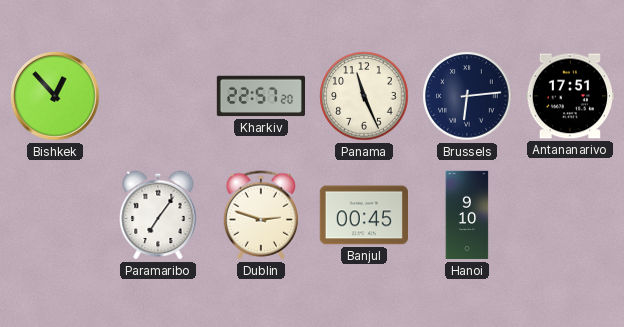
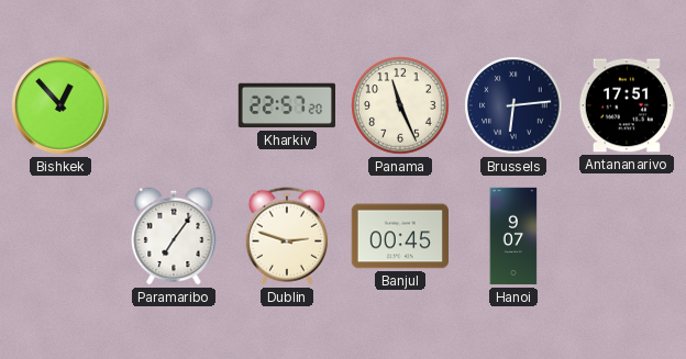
Hanoi: 9:10 -> 9:07 (513, 236)
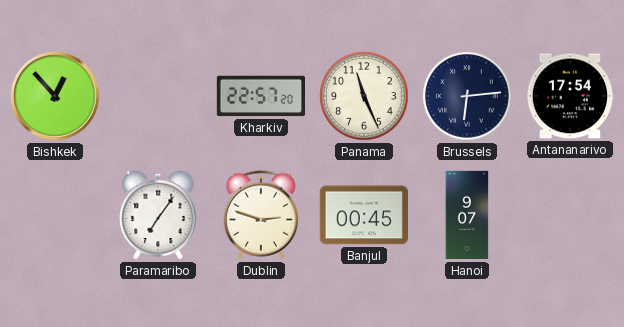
Antananarivo: 17:51 -> 17:54 (569, 96)
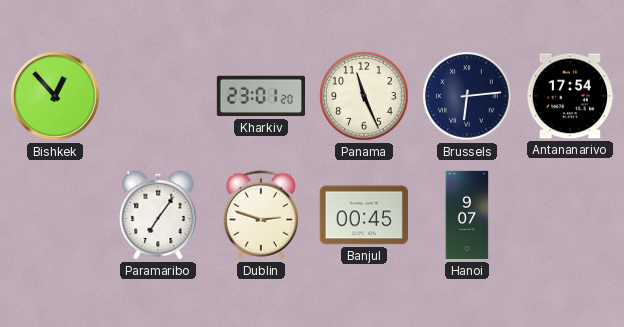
Kharkiv: 22:57 -> 23:01 (260, 96)
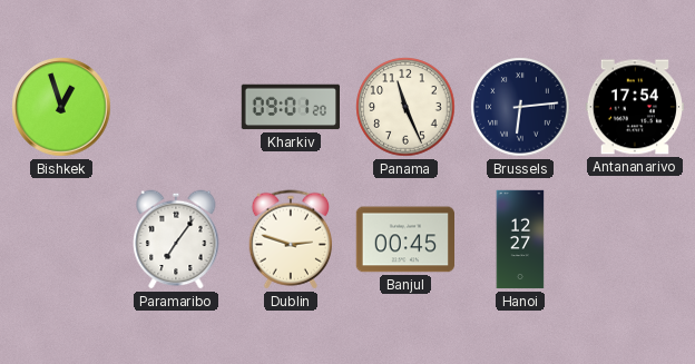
Bishkek: 12:53 -> 12:57 (61, 107)
Kharkiv: 23:01 -> 09:01 (290, 107)
Hanoi: 9:07 -> 12:27 (520, 239)
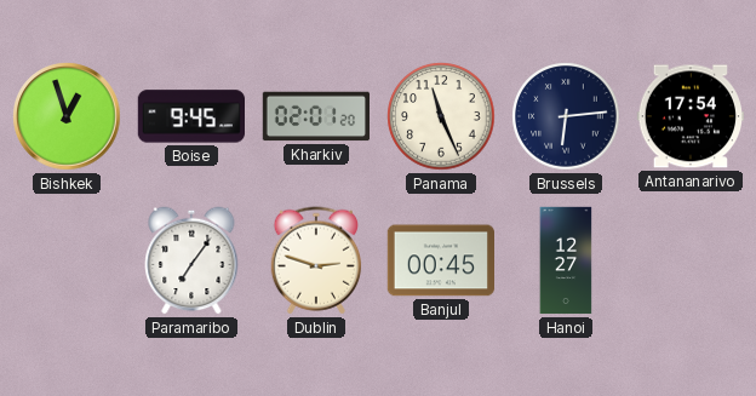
Boise: none -> 9:45 (190, 116)
Kharkiv: 09:01 -> 02:01 (315, 116)
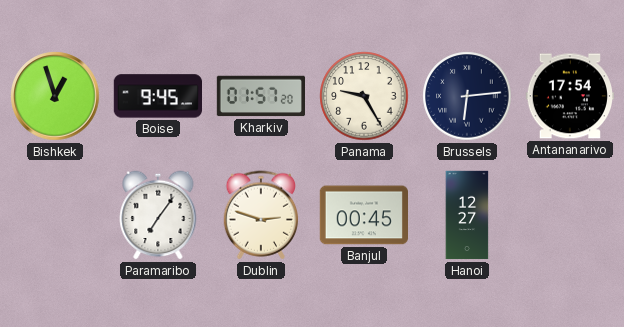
Kharkiv: 02:01 -> 01:57 (260, 96)
Panama: 11:26 -> 9:25 (364, 96)
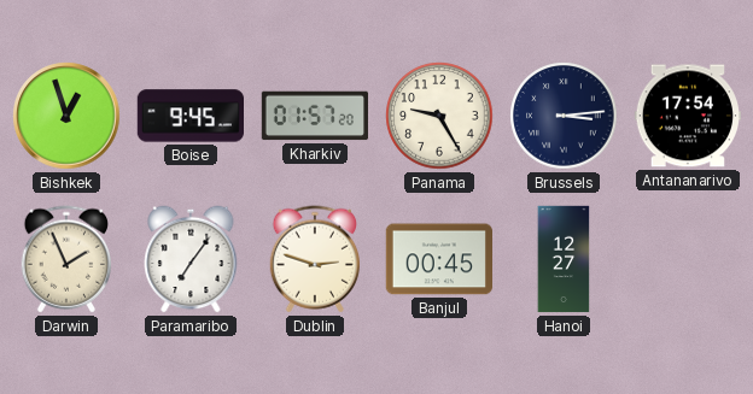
Brussels: 6:14 -> 3:14 (564, 116)
Darwin: none -> 1:56 (65, 259)
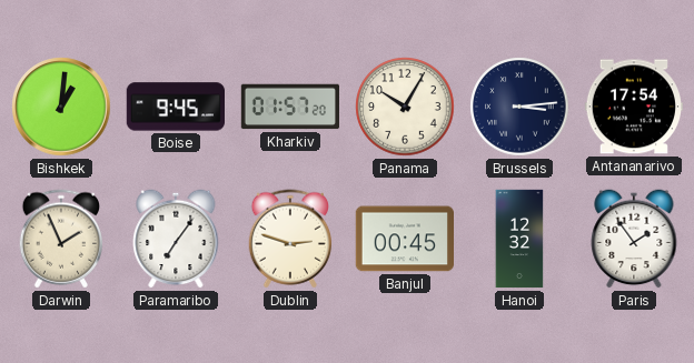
Bishkek: 12:57 -> 1:01 (61, 107)
Panama: 9:25 -> 10:05 (405, 107)
Hanoi: 12:27 -> 12:32 (519, 239)
Paris: none -> 1:54 (634, 239)
